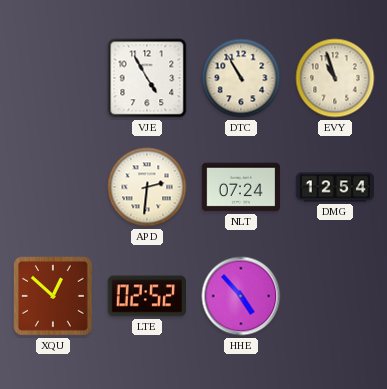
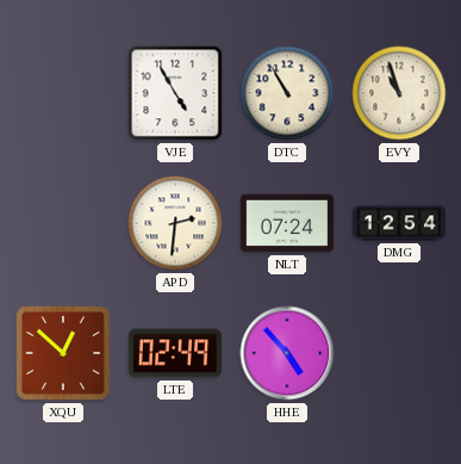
LTE: 02:52 -> 02:49 (174, 353)
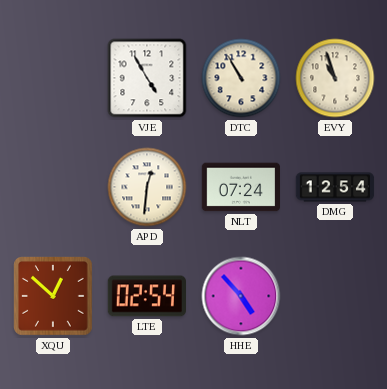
APD: 2:31 -> 12:31 (147, 187)
LTE: 02:49 -> 02:54 (146, 296)
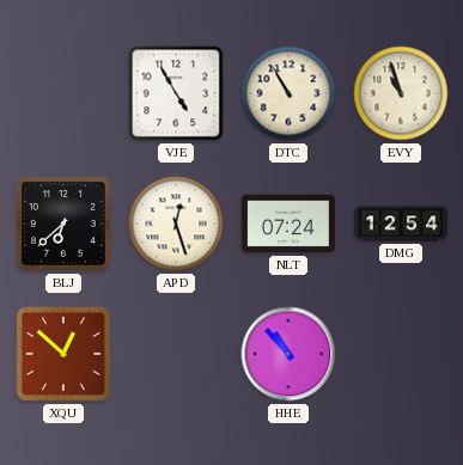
BLJ: none -> 6:38 (65, 225)
APD: 12:31 -> 12:27 (176, 224)
LTE: 02:54 -> none (146, 296)
HHE: 4:53 -> 10:53 (288, 354)
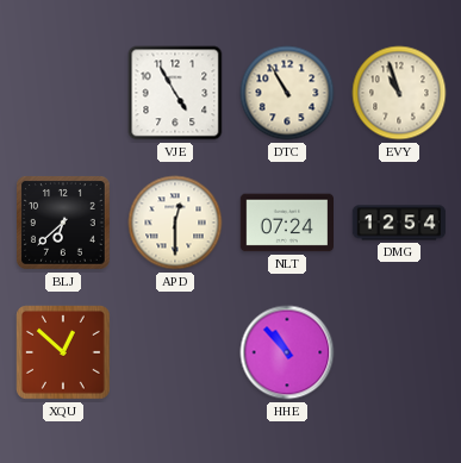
APD: 12:27 -> 12:30 (175, 223)
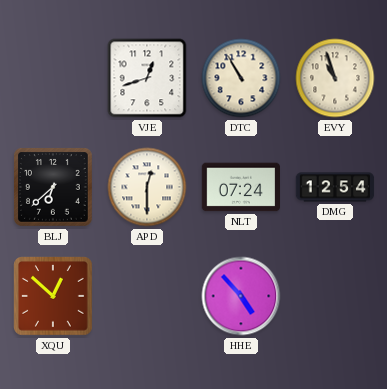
VJE: 4:55 -> 12:42 (147, 78)
HHE: 10:53 -> 4:53 (241, 296)
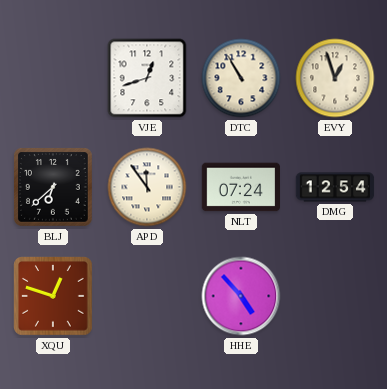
EVY: 10:57 -> 12:57 (335, 78)
APD: 12:30 -> 11:54 (147, 187)
XQU: 12:52 -> 12:48 (54, 297)
